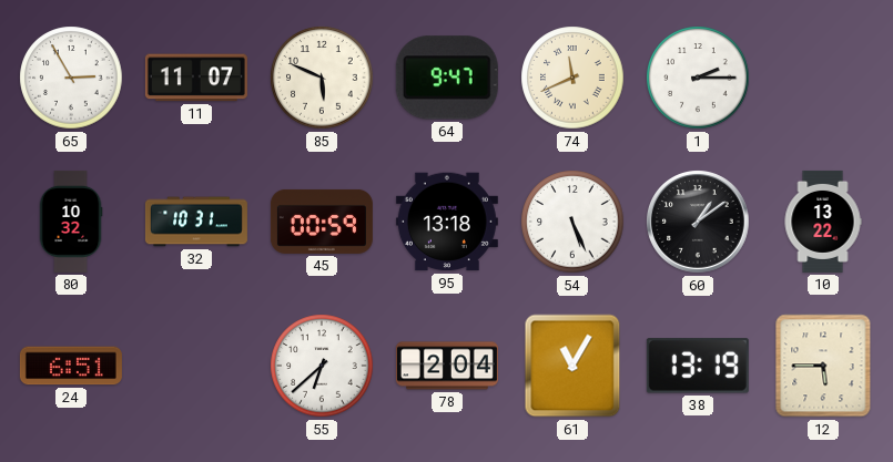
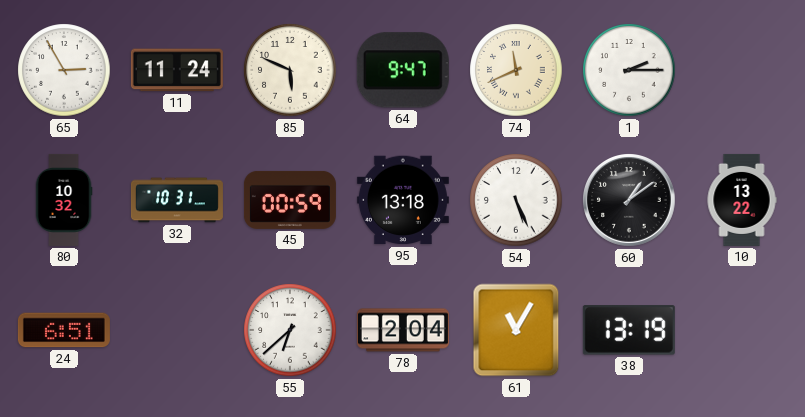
11: 11:07 -> 11:24 (177, 70)
12: 5:45 -> none (823, 366)
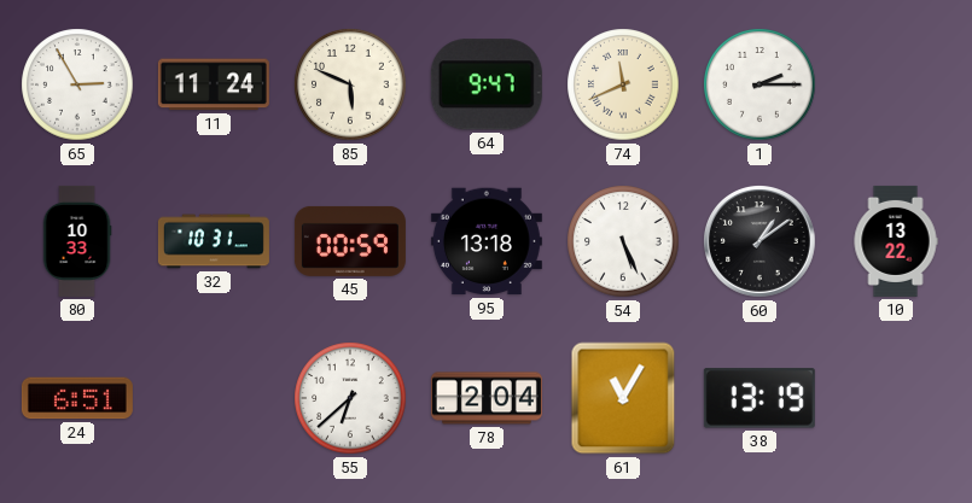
80: 10:32 -> 10:33 (77, 241)
